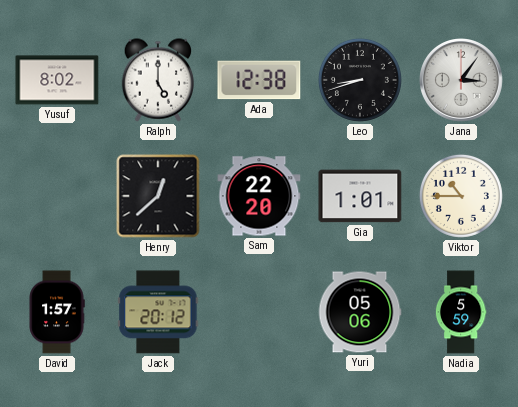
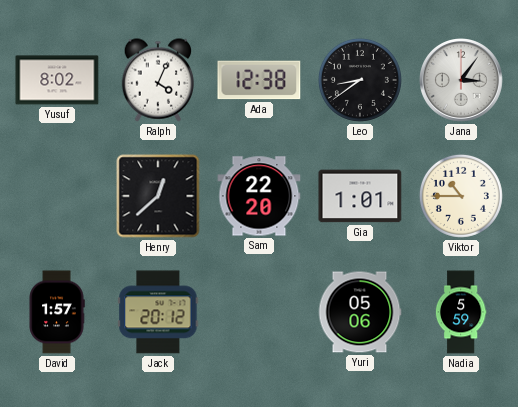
Ralph: 5:00 -> 4:04 (158, 80)
Leo: 8:42 -> 8:39 (360, 80)
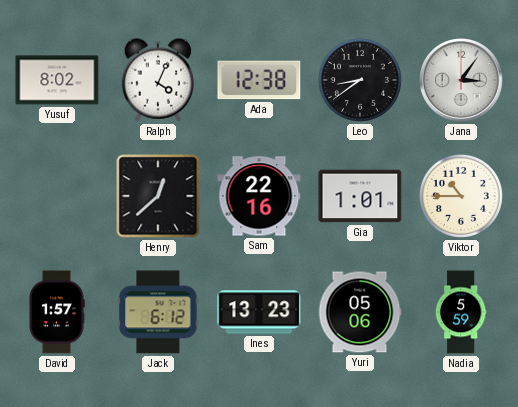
Sam: 22:20 -> 22:16 (259, 196)
Jack: 20:12 -> 6:12 (158, 312)
Ines: none -> 13:23 (259, 312)
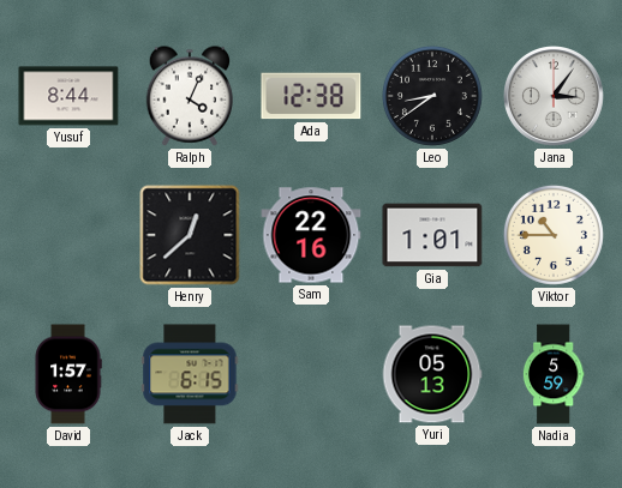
Yusuf: 8:02 -> 8:44 (68, 96)
Jack: 6:12 -> 6:15 (190, 374)
Ines: 13:23 -> none (259, 312)
Yuri: 05:06 -> 05:13 (432, 374)
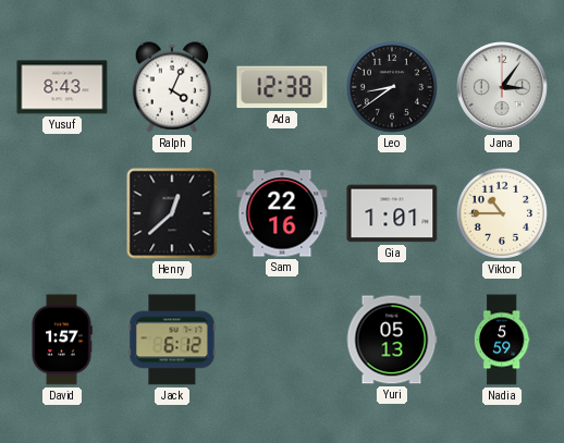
Yusuf: 8:44 -> 8:43 (62, 87)
Jack: 6:15 -> 6:12 (172, 340)
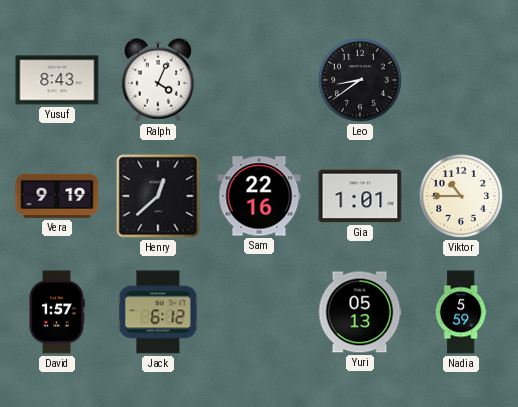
Ada: 12:38 -> none (282, 87)
Jana: 3:06 -> none (503, 88)
Vera: none -> 9:19 (57, 196)
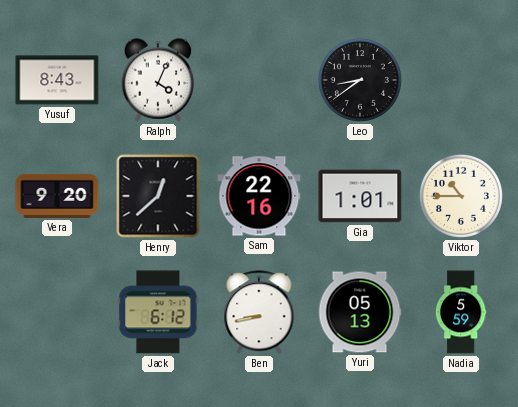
Vera: 9:19 -> 9:20 (57, 196)
David: 1:57 -> none (57, 312)
Ben: none -> 8:43 (259, 312)
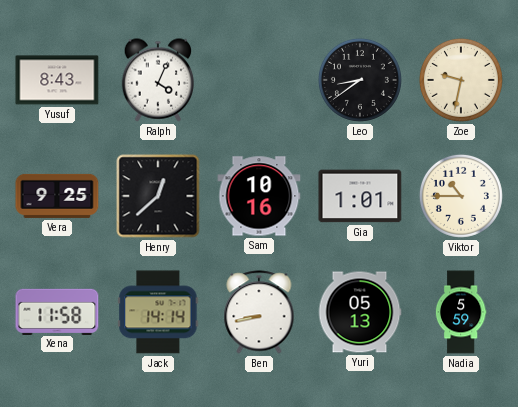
Zoe: none -> 9:32 (461, 80)
Vera: 9:20 -> 9:25 (57, 196)
Sam: 22:16 -> 10:16 (259, 196)
Xena: none -> 11:58 (57, 311)
Jack: 6:12 -> 14:14 (158, 312)
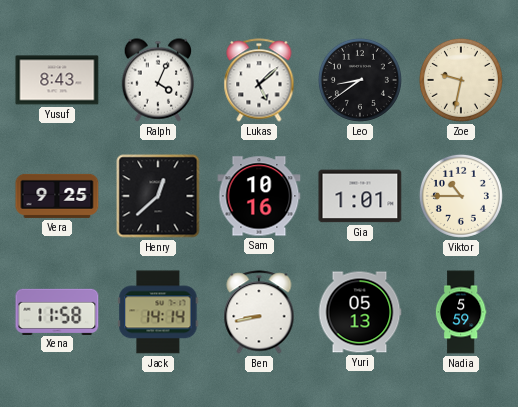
Lukas: none -> 5:08 (259, 80)
